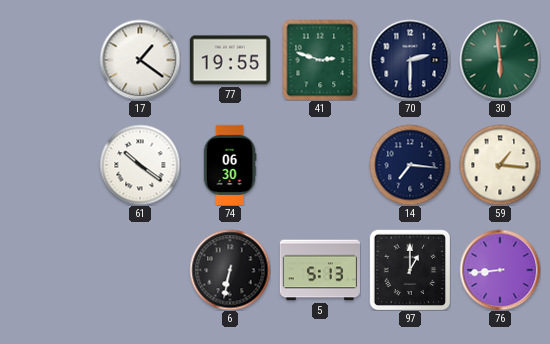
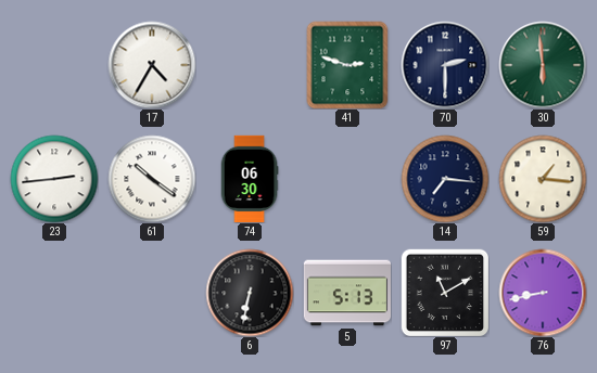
17: 1:21 -> 4:35 (152, 65)
77: 19:55 -> none (230, 60)
23: none -> 2:44 (54, 179)
97: 1:00 -> 11:10 (444, 292)
76: 8:44 -> 8:43 (543, 293)
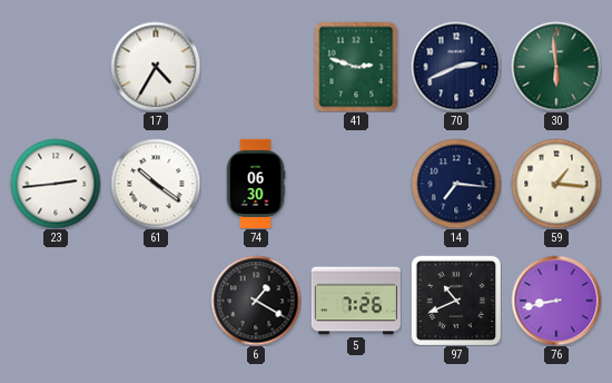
70: 2:30 -> 2:41 (456, 67)
6: 6:32 -> 1:20 (256, 301)
5: 5:13 -> 7:26 (355, 301)
97: 11:10 -> 10:41 (455, 299)
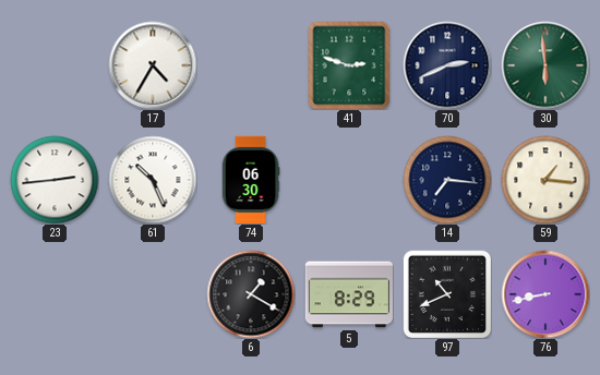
61: 10:21 -> 10:26 (153, 180)
5: 7:26 -> 8:29 (348, 294)
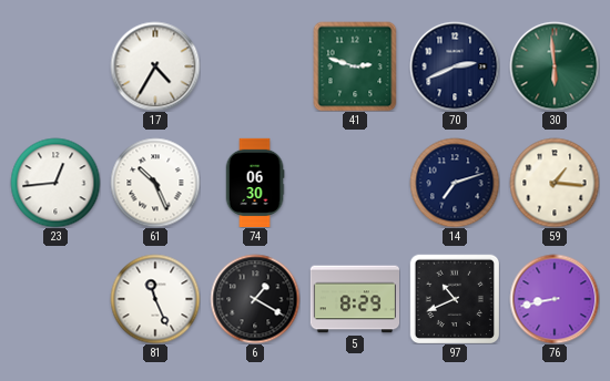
23: 2:44 -> 12:44 (55, 183)
14: 7:16 -> 7:12 (455, 183)
81: none -> 11:26 (155, 299)
